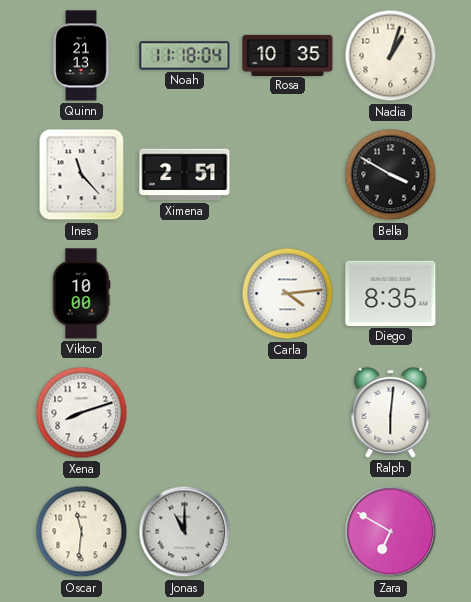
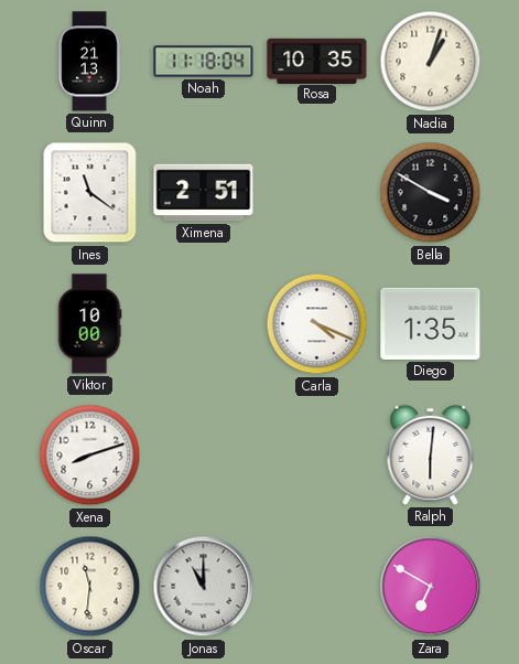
Ines: 11:23 -> 11:21 (90, 193)
Carla: 4:14 -> 4:19 (317, 324)
Diego: 8:35 -> 1:35 (431, 323)
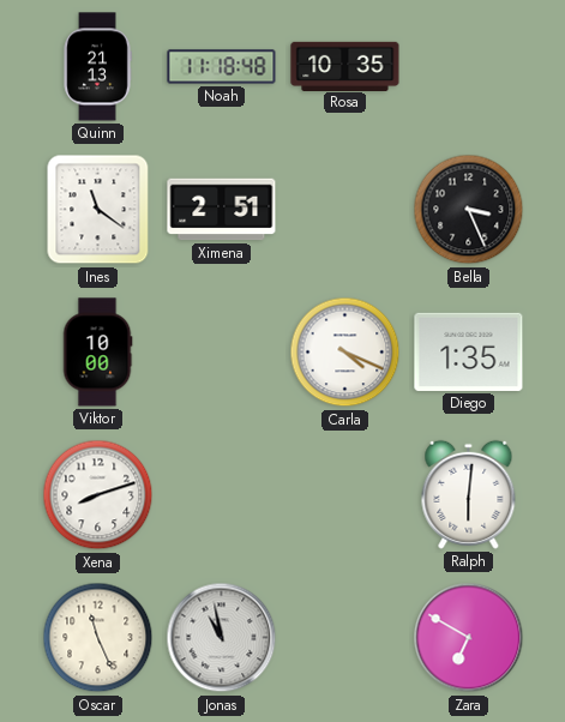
Noah: 11:18:04 -> 11:18:48 (222, 67)
Nadia: 1:03 -> none (431, 62)
Bella: 3:50 -> 3:26 (469, 210)
Oscar: 11:31 -> 11:26 (98, 638)
Jonas: 11:00 -> 10:58 (222, 638)
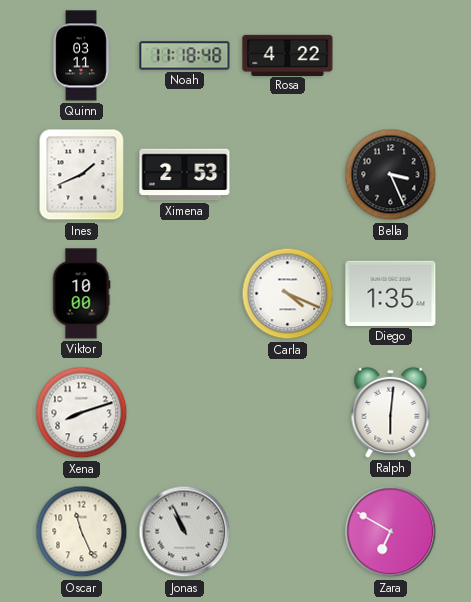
Quinn: 21:13 -> 03:11 (81, 56)
Rosa: 10:35 -> 4:22 (288, 55)
Ines: 11:21 -> 1:41 (82, 175)
Ximena: 2:51 -> 2:53 (185, 175)
Jonas: 10:58 -> 10:56 (185, 532)
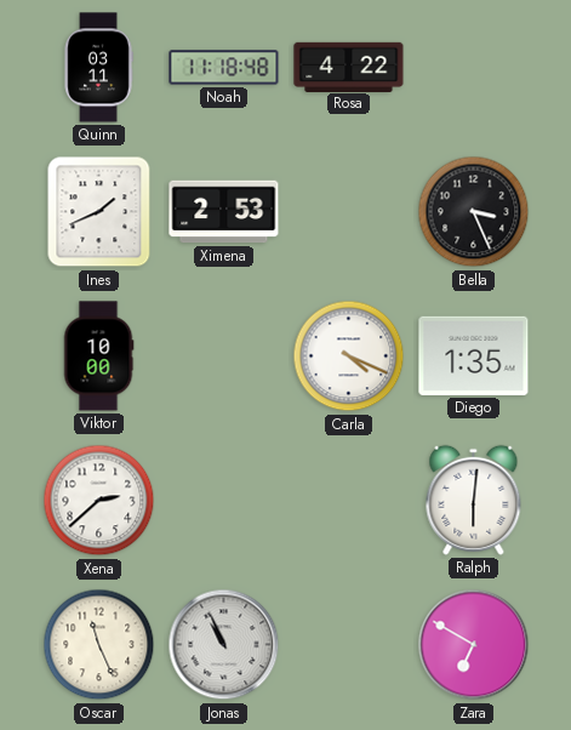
Xena: 8:12 -> 2:38 (99, 501)
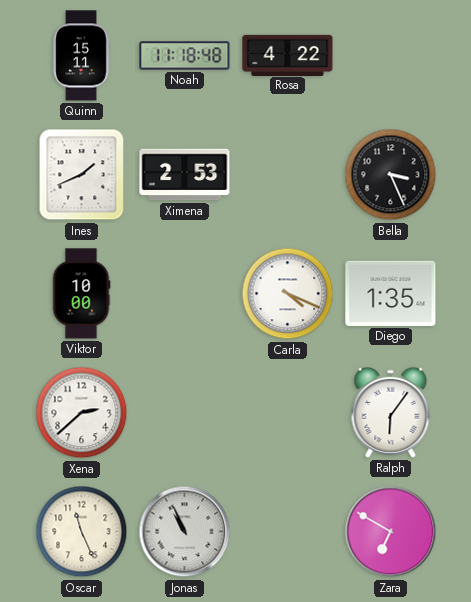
Quinn: 03:11 -> 15:11 (81, 56)
Ralph: 6:01 -> 6:06 (391, 412)
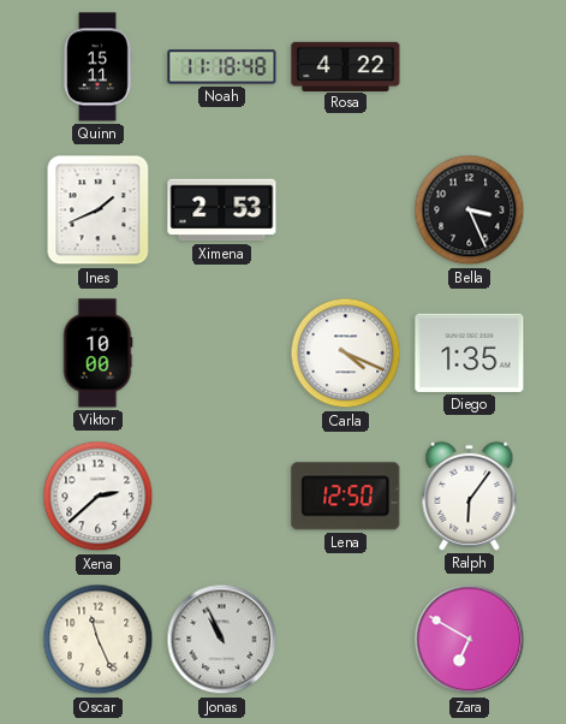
Lena: none -> 12:50 (346, 497)
